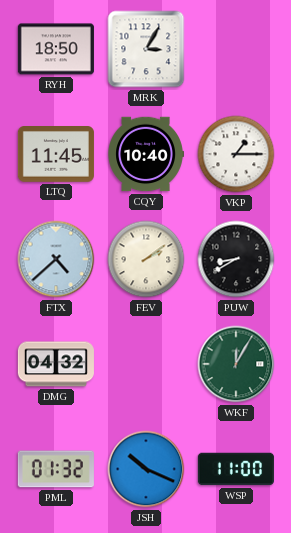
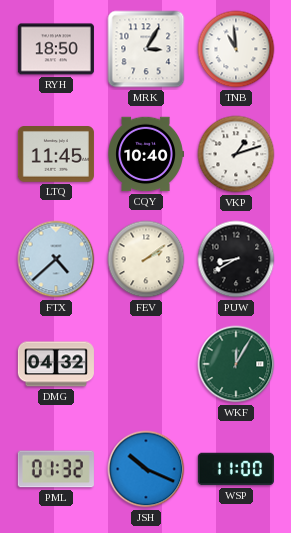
TNB: none -> 10:59 (236, 49)
VKP: 1:15 -> 1:12 (236, 154)
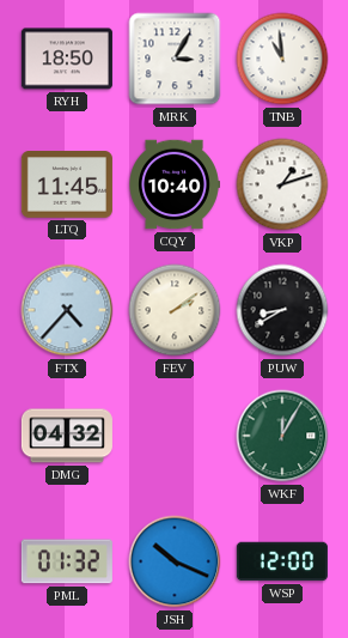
FTX: 4:38 -> 4:37 (67, 310)
WSP: 11:00 -> 12:00 (282, 561)
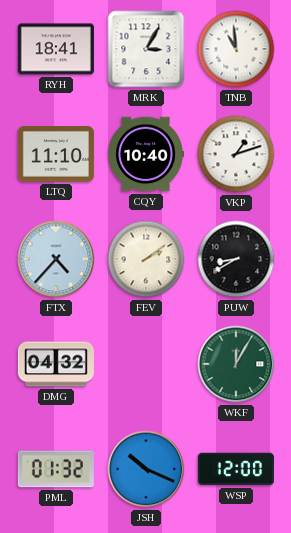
RYH: 18:50 -> 18:41 (56, 49)
LTQ: 11:45 -> 11:10 (56, 154)
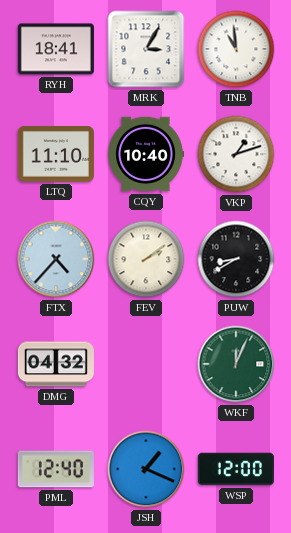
WKF: 12:05 -> 12:04 (236, 364)
PML: 01:32 -> 12:40 (56, 469)
JSH: 10:19 -> 1:19 (146, 469)
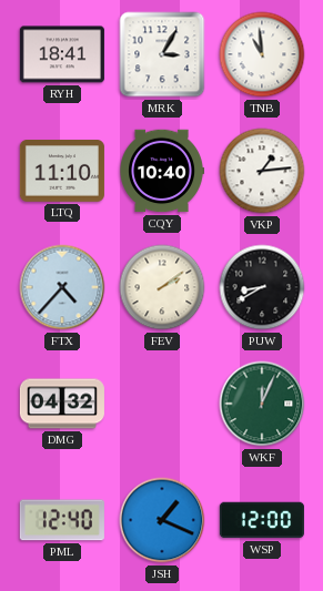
VKP: 1:12 -> 1:14 (262, 171)
